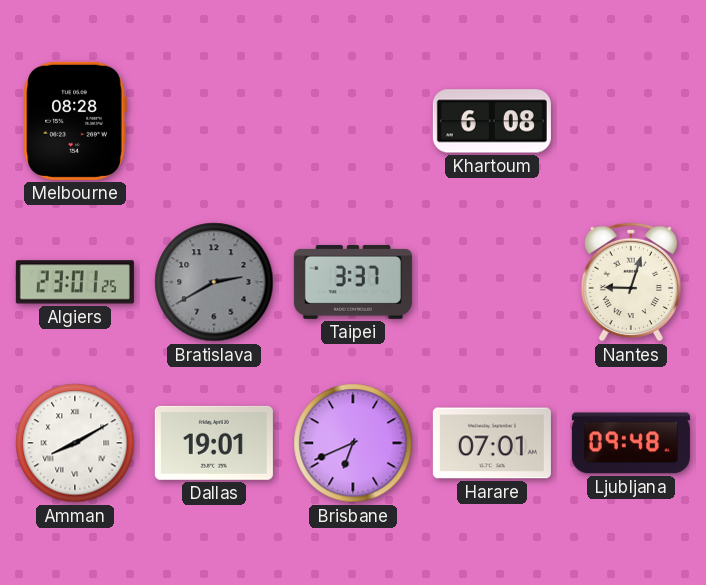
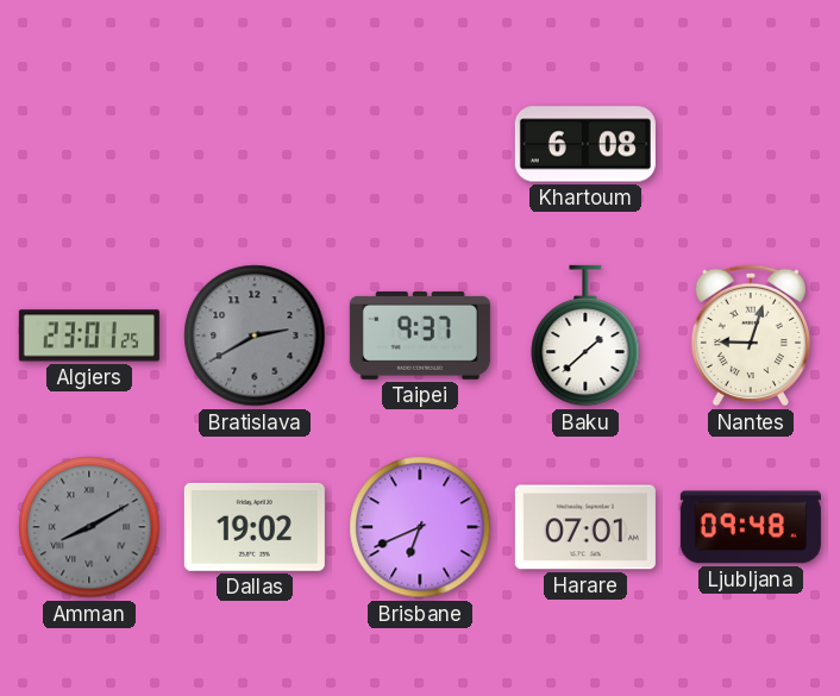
Melbourne: 08:28 -> none (75, 121)
Taipei: 3:37 -> 9:37 (420, 336)
Baku: none -> 1:38 (585, 336)
Amman dial: white -> grey (89, 527)
Dallas: 19:01 -> 19:02 (255, 527)
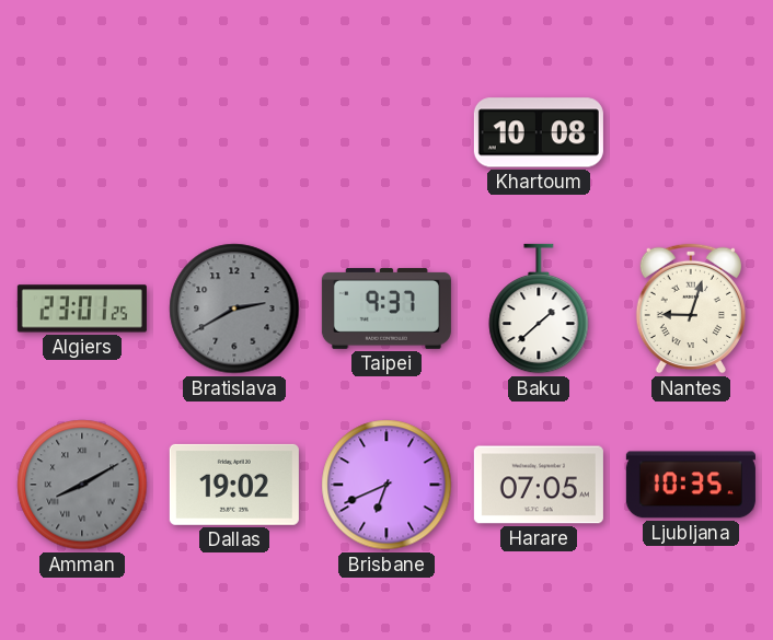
Khartoum: 6:08 -> 10:08 (539, 132)
Harare: 07:01 -> 07:05 (539, 485)
Ljubljana: 09:48 -> 10:35 (691, 485)
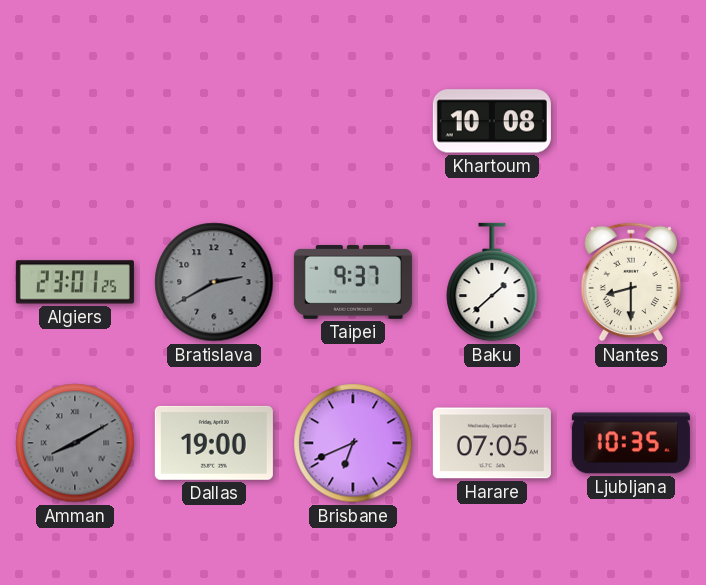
Nantes: 9:03 -> 8:30 (631, 282)
Dallas: 19:02 -> 19:00 (214, 443)
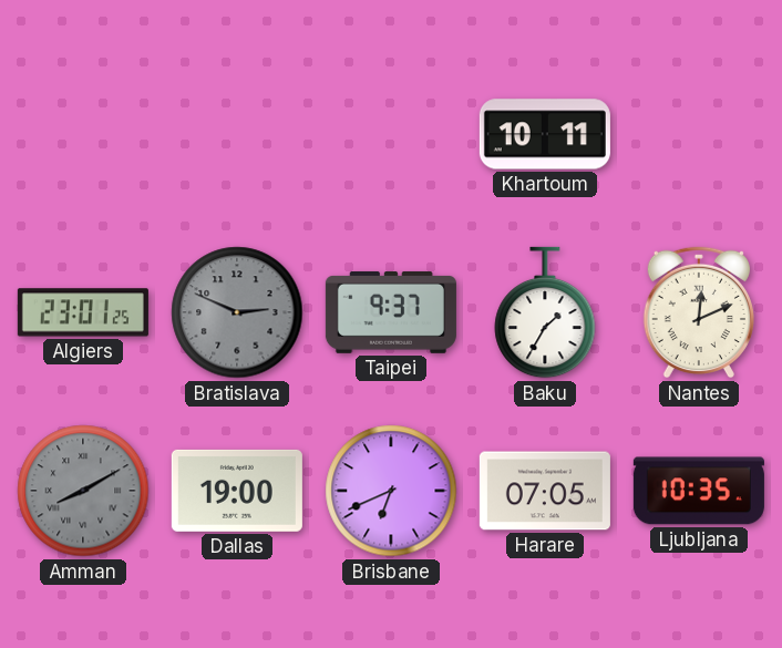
Khartoum: 10:08 -> 10:11 (545, 134)
Bratislava: 2:40 -> 2:49 (237, 312)
Baku: 1:38 -> 1:35 (545, 312)
Nantes: 8:30 -> 12:11 (699, 312)
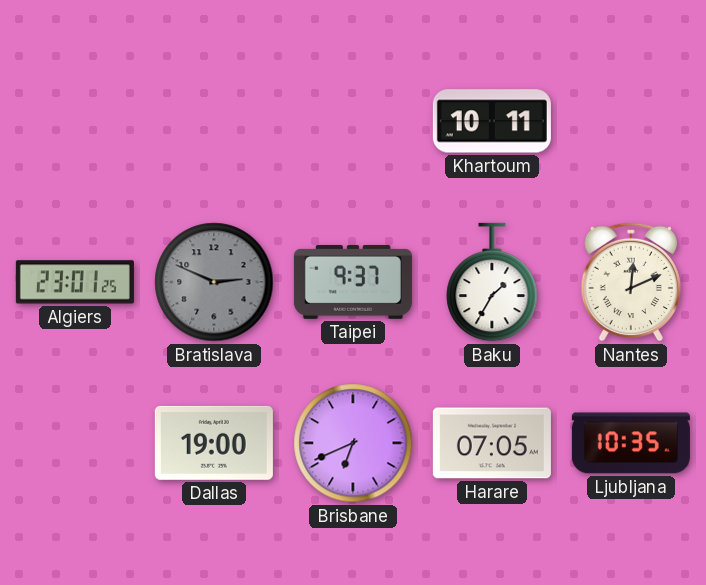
Amman: 8:10 -> none (83, 491)
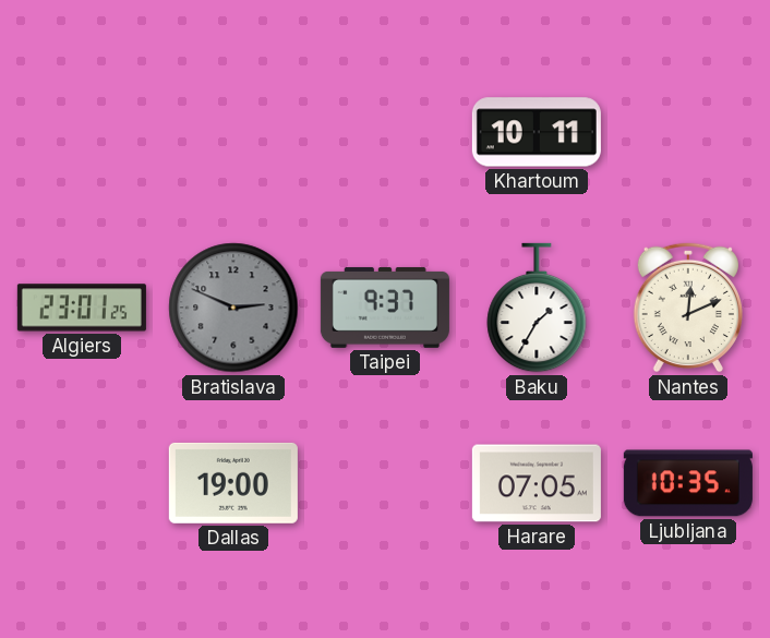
Brisbane: 6:41 -> none (353, 443)
